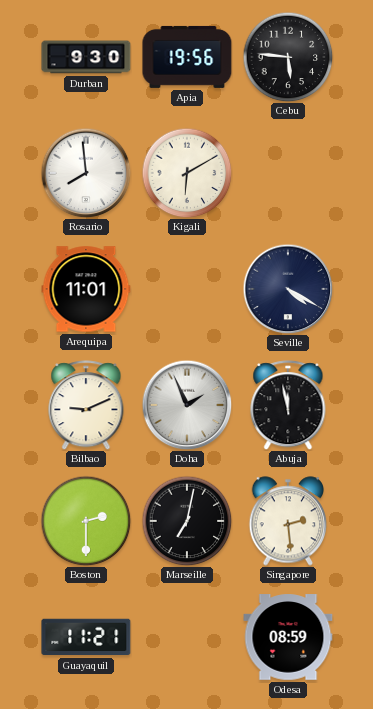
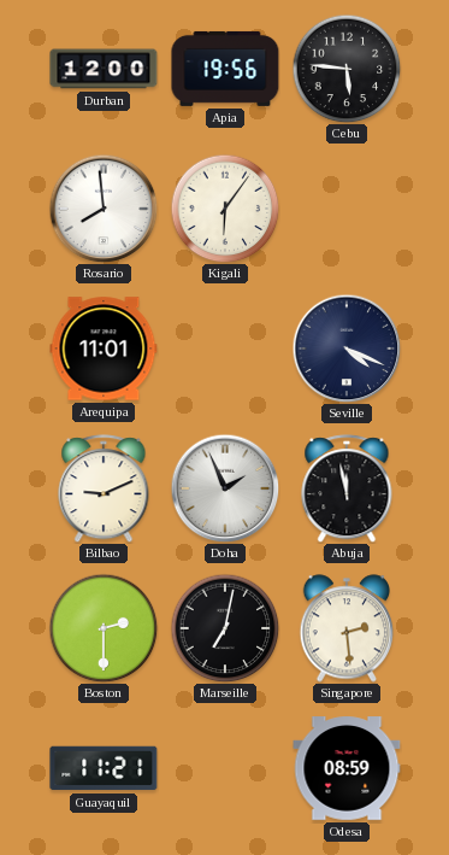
Durban: 9:30 -> 12:00 (104, 69)
Kigali: 6:10 -> 6:06 (225, 209)
Seville: 4:20 -> 4:19 (347, 349)
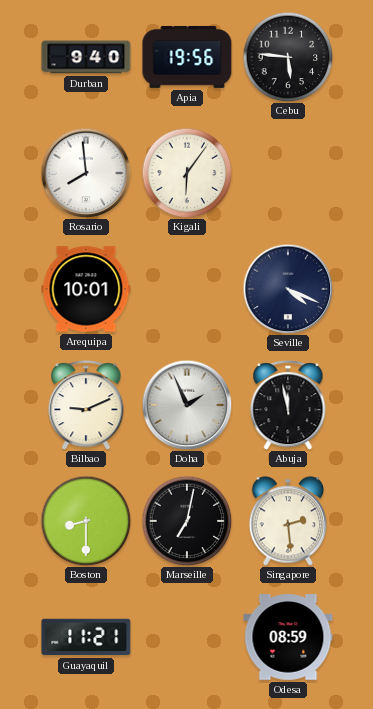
Durban: 12:00 -> 9:40 (86, 57)
Arequipa: 11:01 -> 10:01 (86, 289)
Boston: 2:30 -> 8:30 (86, 521)
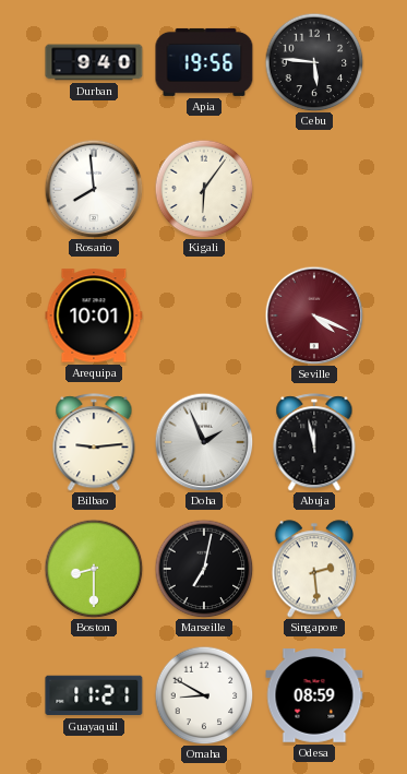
Seville dial: navy -> burgundy (314, 315)
Bilbao: 9:11 -> 9:14 (94, 442)
Omaha: none -> 8:50 (204, 695)
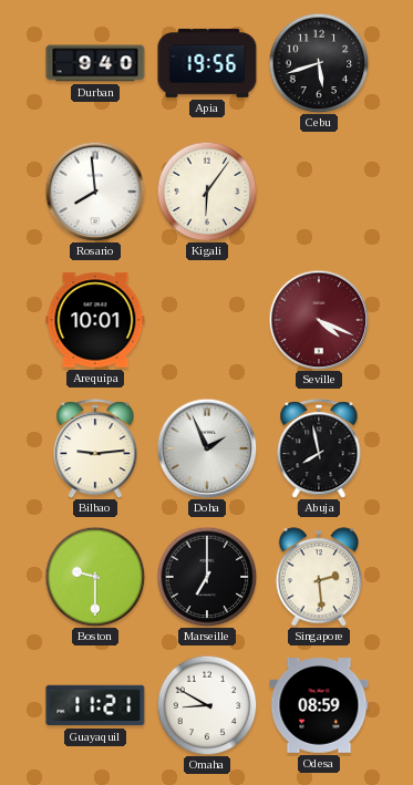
Cebu: 5:46 -> 5:42 (319, 63)
Abuja: 11:58 -> 7:58 (319, 448)
Boston: 8:30 -> 9:30 (95, 577)
Marseille: 7:02 -> 7:00 (207, 577)
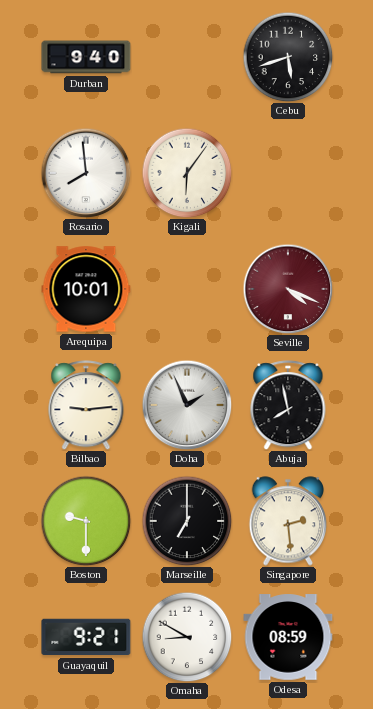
Apia: 19:56 -> none (207, 63)
Guayaquil: 11:21 -> 9:21 (86, 637)
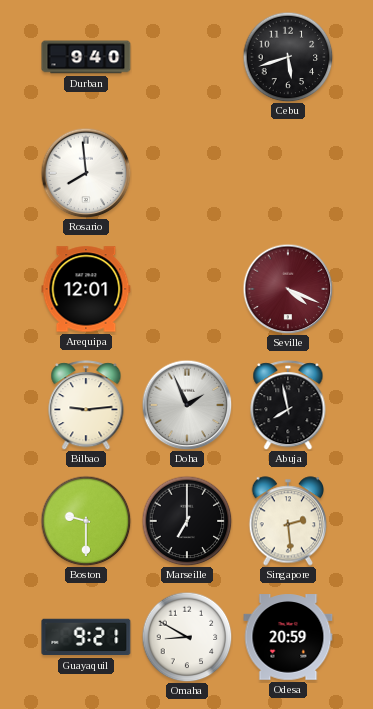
Kigali: 6:06 -> none (187, 173)
Arequipa: 10:01 -> 12:01 (86, 289)
Odesa: 08:59 -> 20:59 (288, 637)
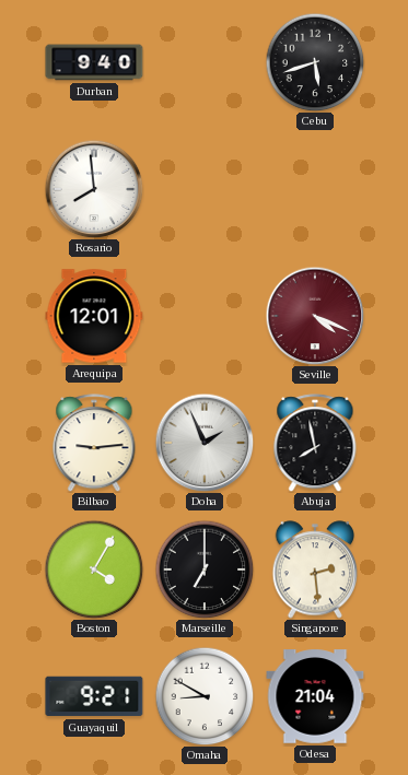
Boston: 9:30 -> 4:05 (94, 569)
Odesa: 20:59 -> 21:04 (315, 696)
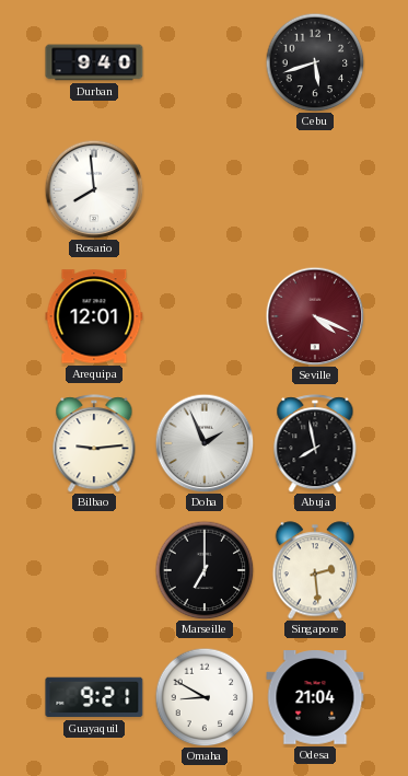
Boston: 4:05 -> none (94, 569)
